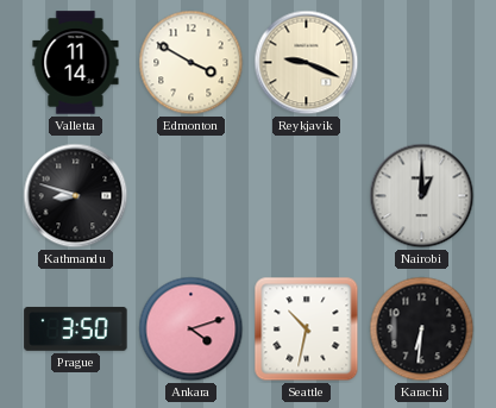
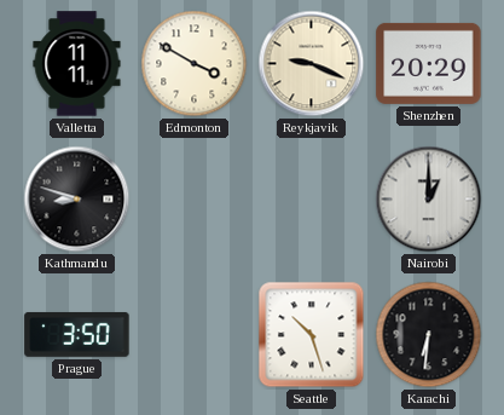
Valletta: 11:14 -> 11:11 (77, 64)
Shenzhen: none -> 20:29 (429, 63)
Ankara: 4:12 -> none (192, 329)
Seattle: 10:32 -> 10:27 (312, 335)
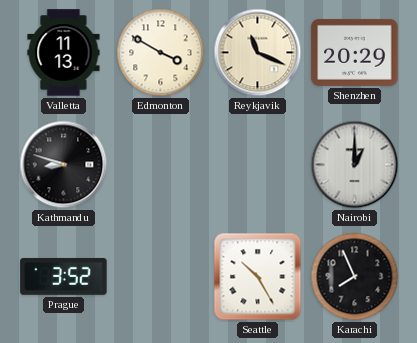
Valletta: 11:11 -> 11:13 (64, 53)
Reykjavik: 9:19 -> 11:19 (258, 53)
Prague: 3:50 -> 3:52 (64, 276)
Seattle: 10:27 -> 10:25 (258, 277)
Karachi: 6:31 -> 7:56 (355, 277)
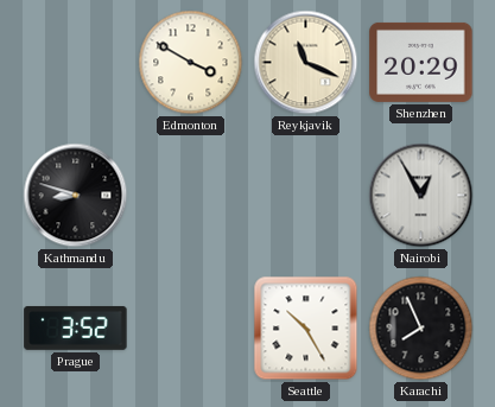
Valletta: 11:13 -> none (64, 53)
Nairobi: 1:00 -> 12:55 (421, 196)
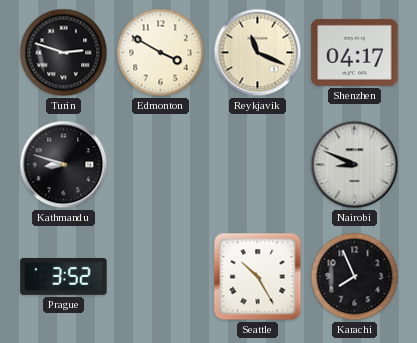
Turin: none -> 2:48 (64, 53)
Shenzhen: 20:29 -> 04:17 (355, 52)
Nairobi: 12:55 -> 8:49 (355, 165)
